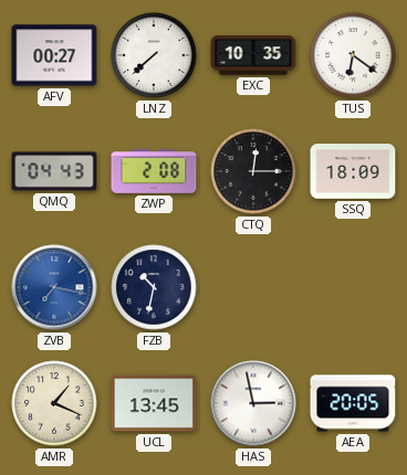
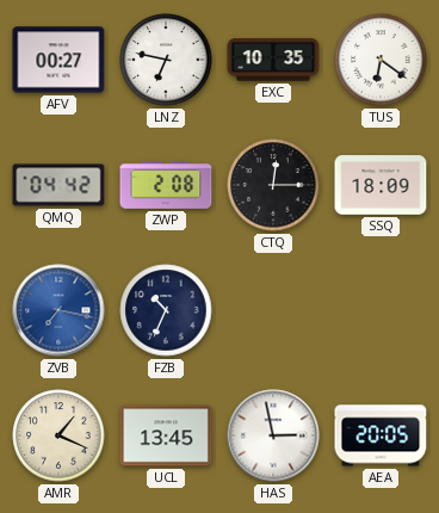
LNZ: 7:38 -> 6:47 (166, 60)
QMQ: 04:43 -> 04:42 (58, 185)
FZB: 10:32 -> 10:34 (166, 310)
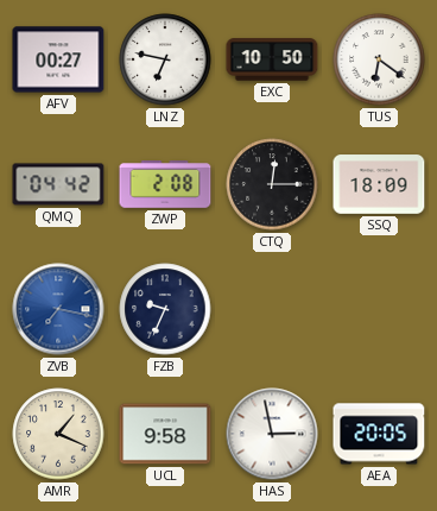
EXC: 10:35 -> 10:50 (272, 59)
FZB: 10:34 -> 9:34 (165, 309)
UCL: 13:45 -> 9:58 (165, 434)
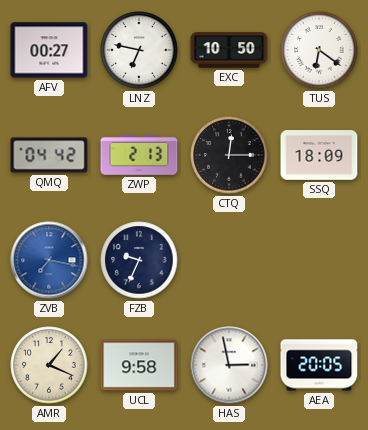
ZWP: 2:08 -> 2:13 (139, 155)
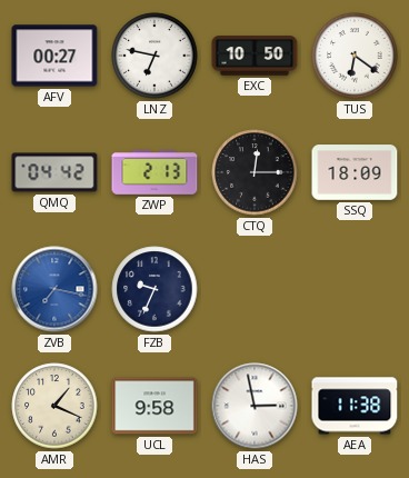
AEA: 20:05 -> 11:38 (355, 406)
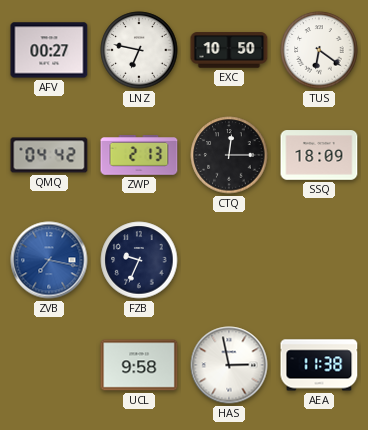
AMR: 1:19 -> none (54, 406)
